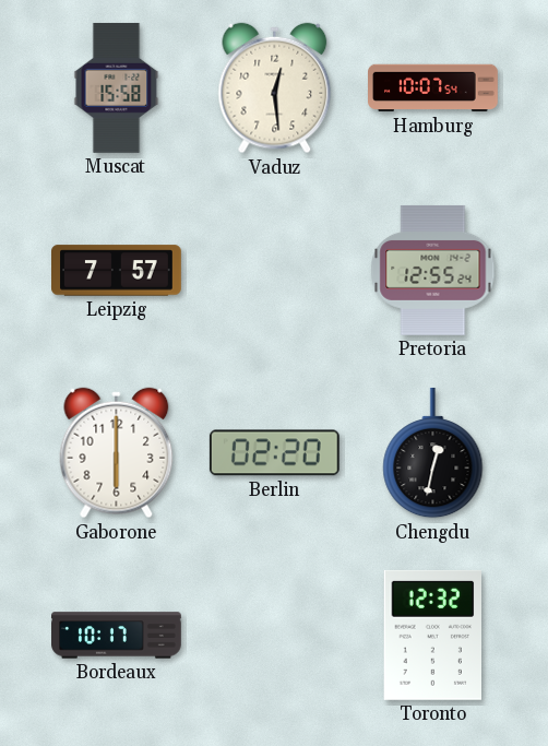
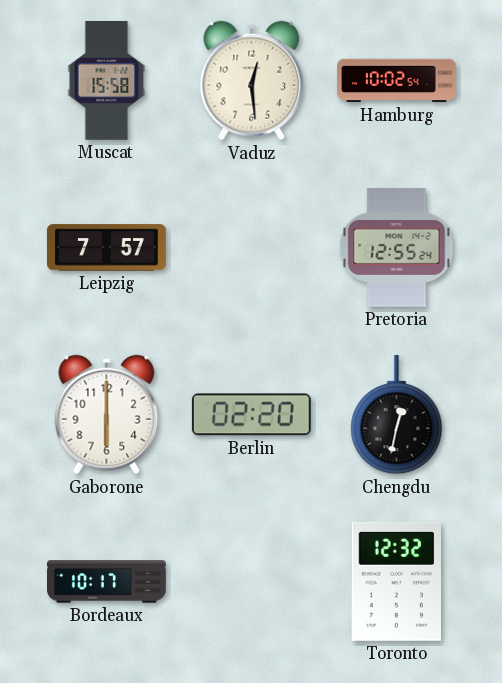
Hamburg: 10:07 -> 10:02 (397, 81)
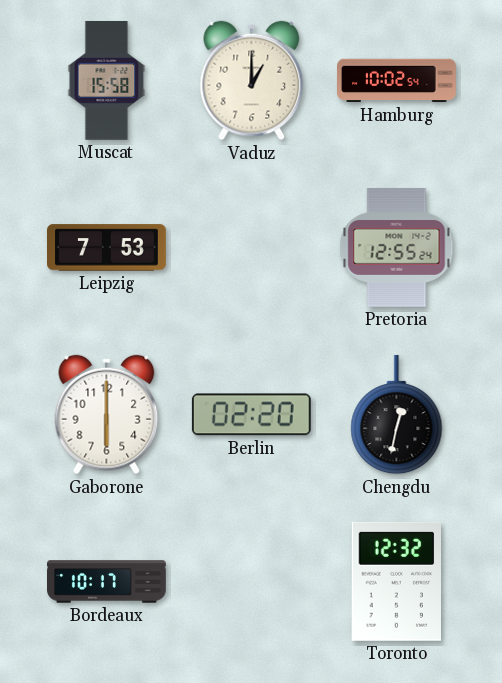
Vaduz: 12:29 -> 1:00 (252, 81)
Leipzig: 7:57 -> 7:53 (107, 248)
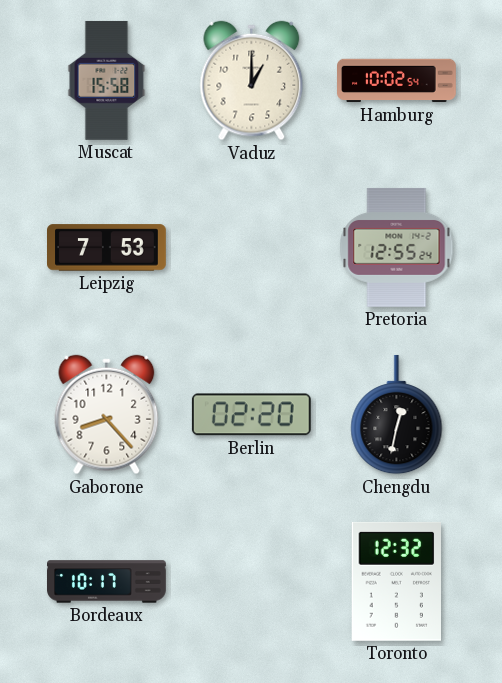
Gaborone: 6:00 -> 8:23 (107, 415)
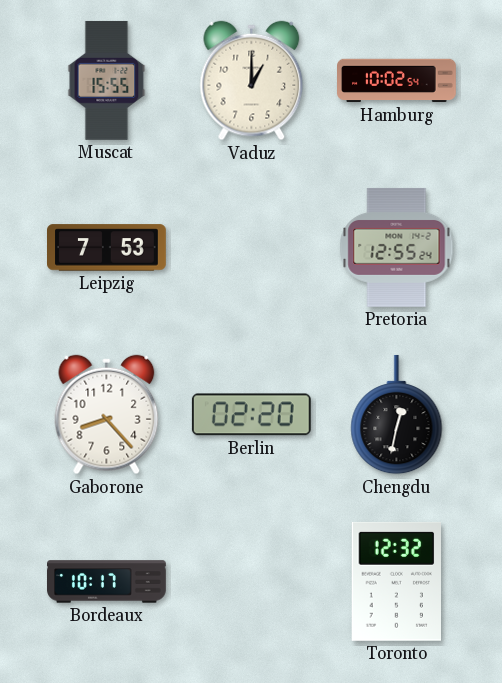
Muscat: 15:58 -> 15:55 (107, 81)
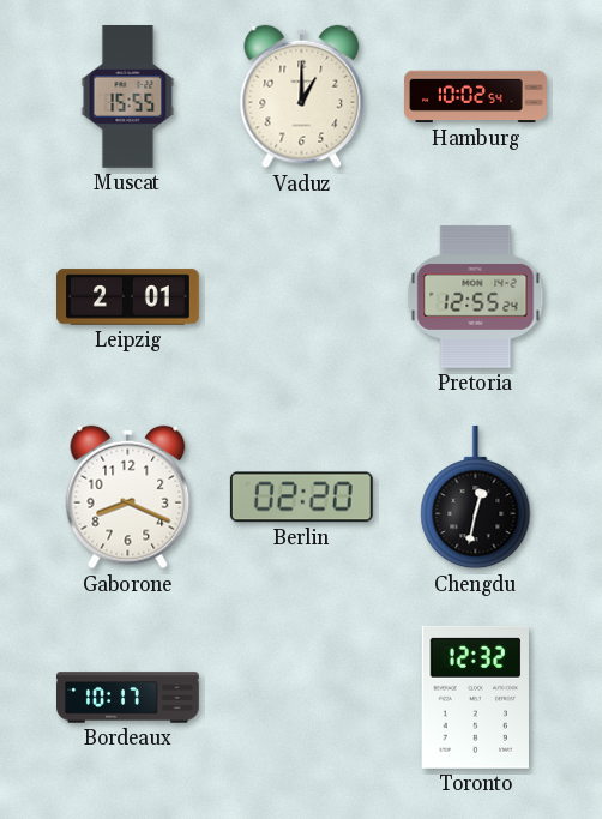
Leipzig: 7:53 -> 2:01 (128, 297)
Gaborone: 8:23 -> 8:19 (128, 498)
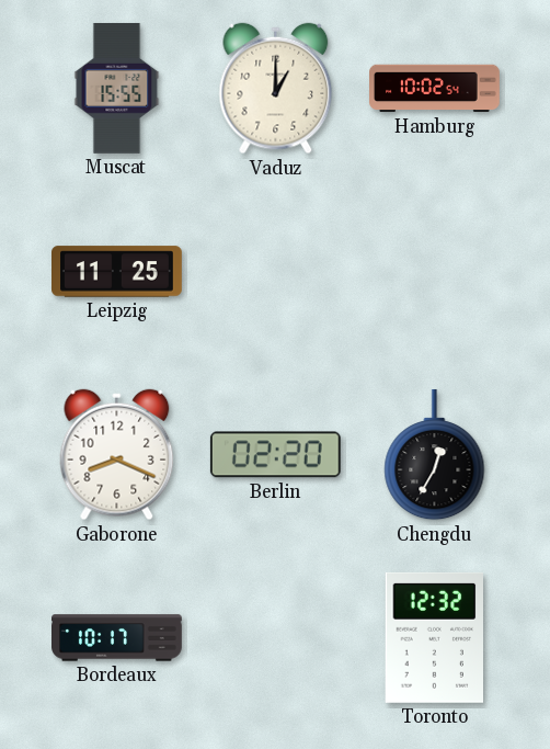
Leipzig: 2:01 -> 11:25 (117, 272)
Pretoria: 12:55 -> none (476, 296)
Chengdu: 12:32 -> 12:35 (435, 455)
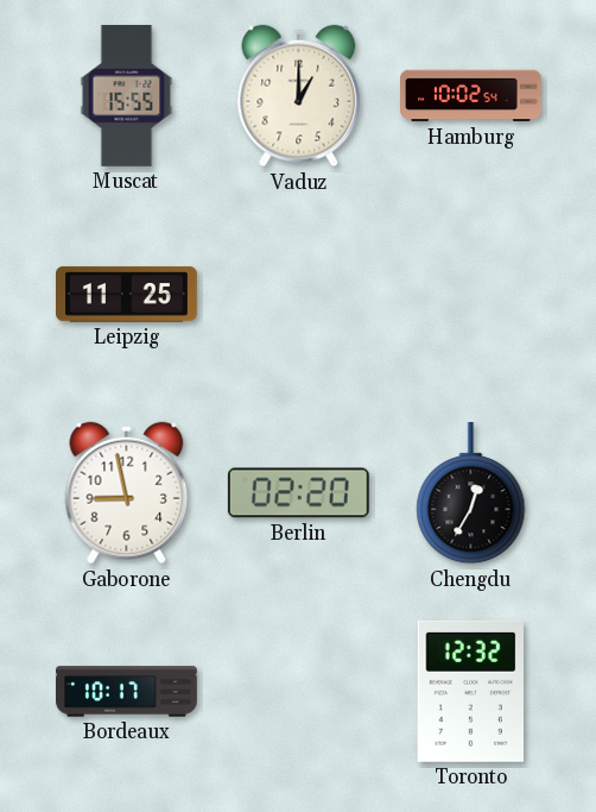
Gaborone: 8:19 -> 8:58 (127, 493)
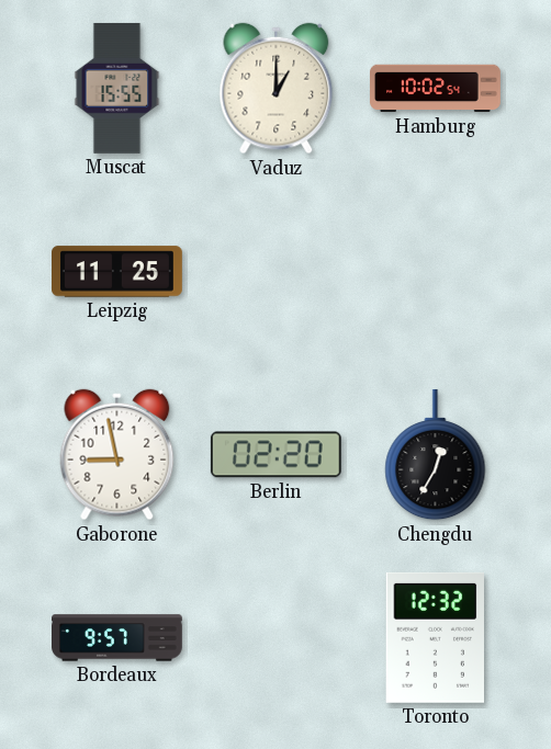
Bordeaux: 10:17 -> 9:57 (117, 638)
